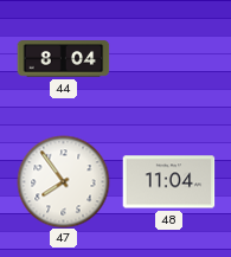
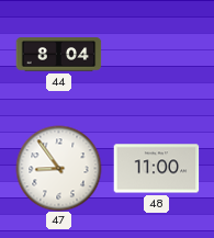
47: 7:54 -> 8:54 (58, 168)
48: 11:04 -> 11:00 (156, 169)
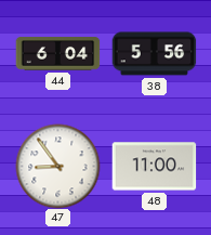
44: 8:04 -> 6:04 (57, 54)
38: none -> 5:56 (154, 54)
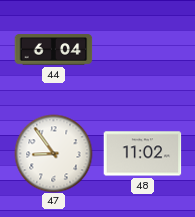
38: 5:56 -> none (154, 54)
48: 11:00 -> 11:02 (142, 154)
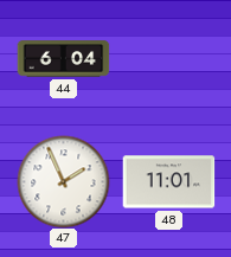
47: 8:54 -> 1:56 (63, 181)
48: 11:02 -> 11:01 (168, 182)
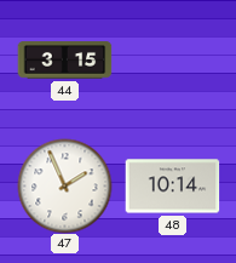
44: 6:04 -> 3:15 (64, 61)
48: 11:01 -> 10:14 (172, 187)
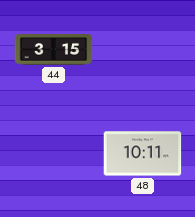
47: 1:56 -> none (64, 185)
48: 10:14 -> 10:11 (142, 154)
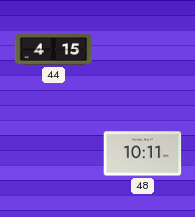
44: 3:15 -> 4:15 (53, 50)
